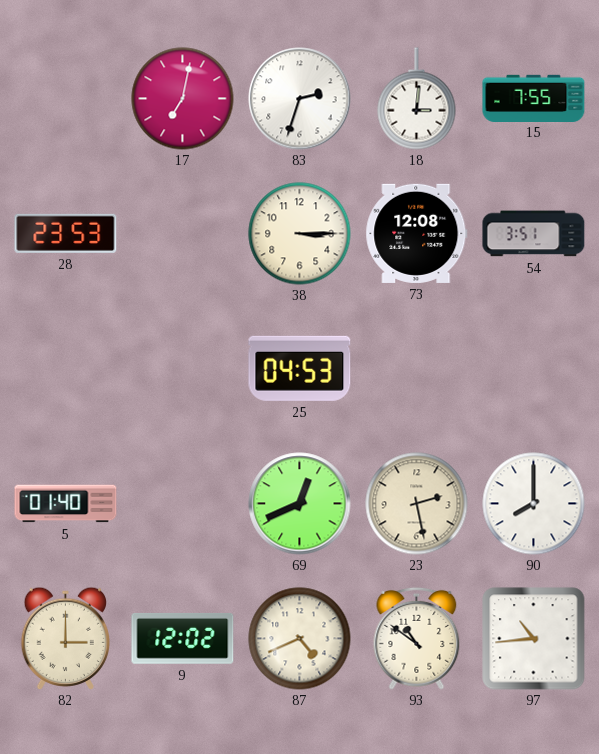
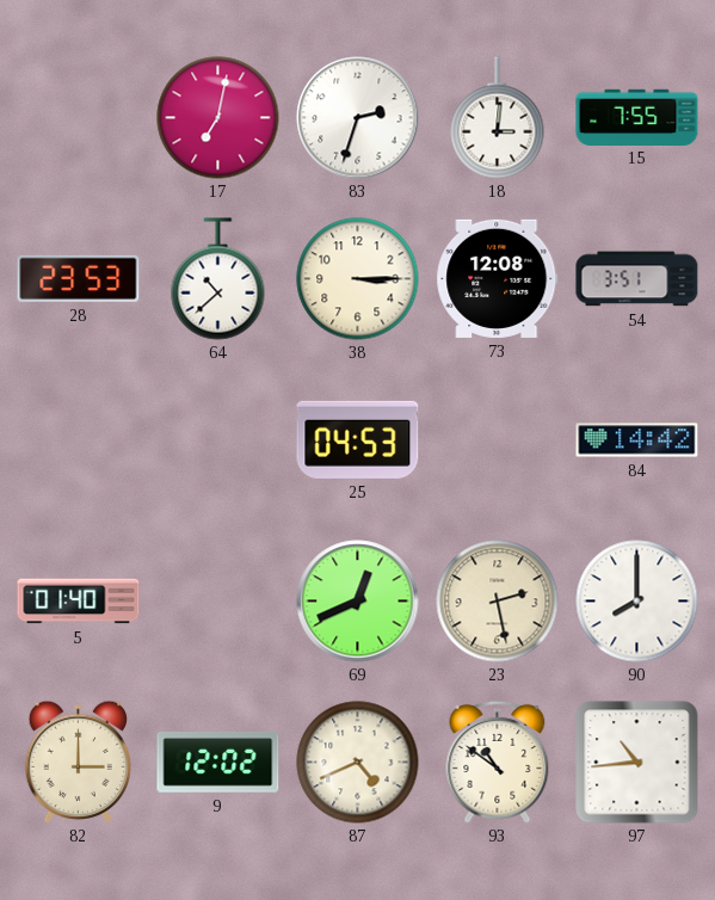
64: none -> 10:38 (218, 279)
84: none -> 14:42 (637, 440)
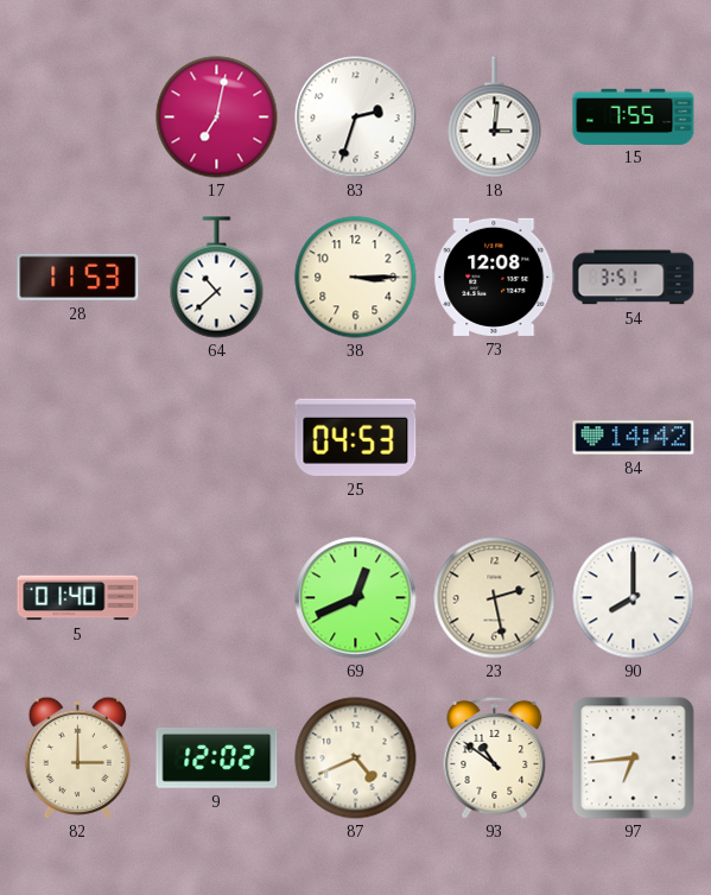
28: 23:53 -> 11:53 (78, 277)
97: 10:44 -> 6:44 (634, 758)
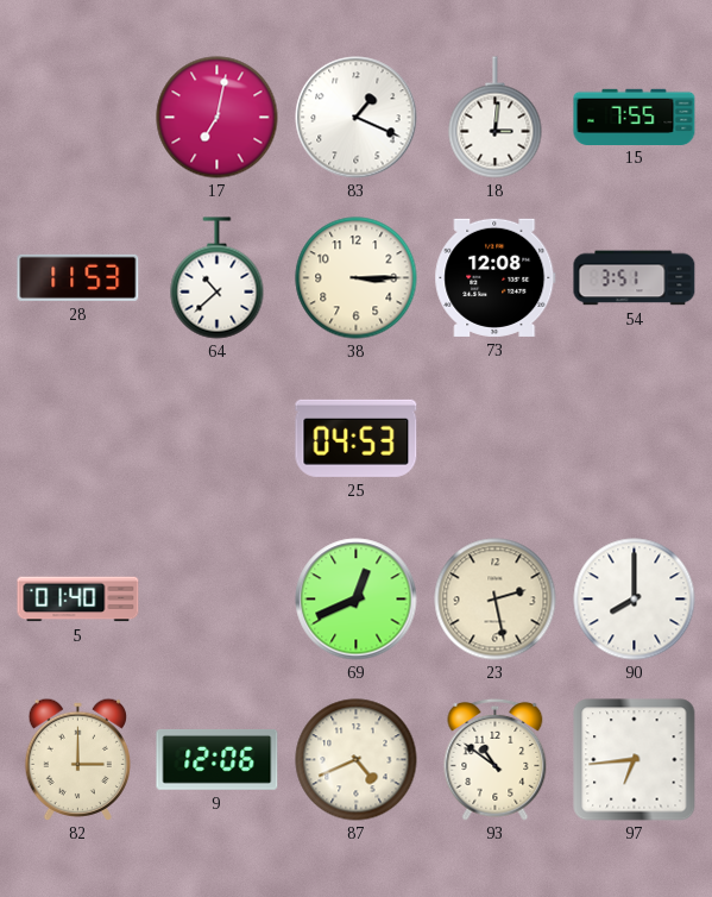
83: 2:33 -> 1:19 (357, 118)
84: 14:42 -> none (634, 438)
9: 12:02 -> 12:06 (218, 759)
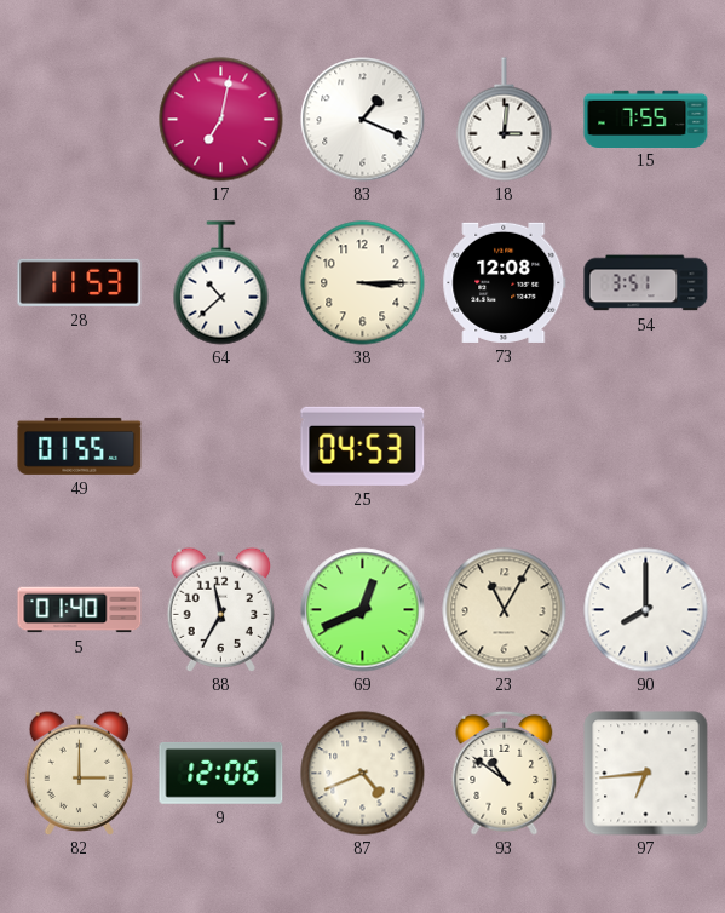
49: none -> 01:55 (80, 446)
88: none -> 11:35 (220, 609)
23: 2:28 -> 11:05 (505, 610)
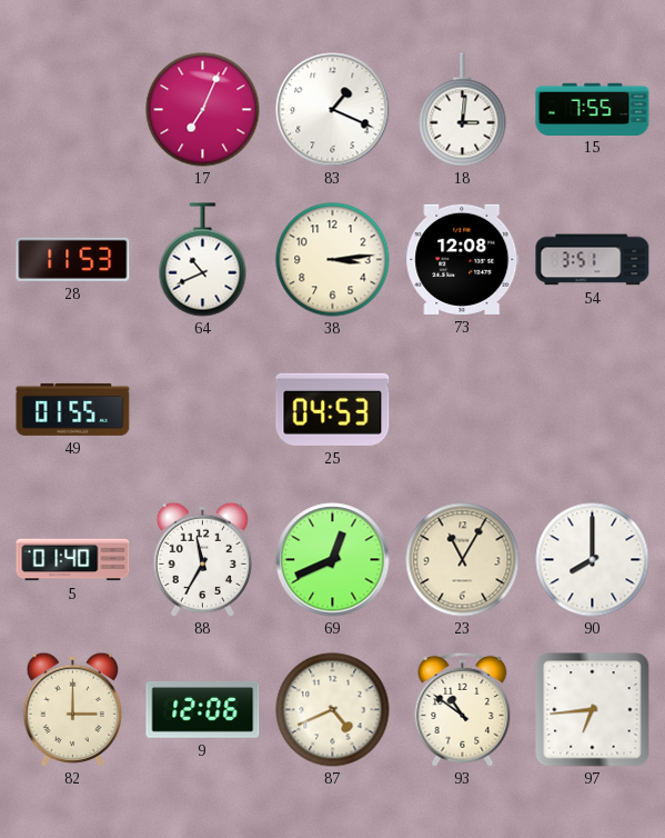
17: 7:02 -> 7:04 (203, 110)
64: 10:38 -> 10:41 (203, 260)
38: 3:15 -> 3:14 (333, 260)
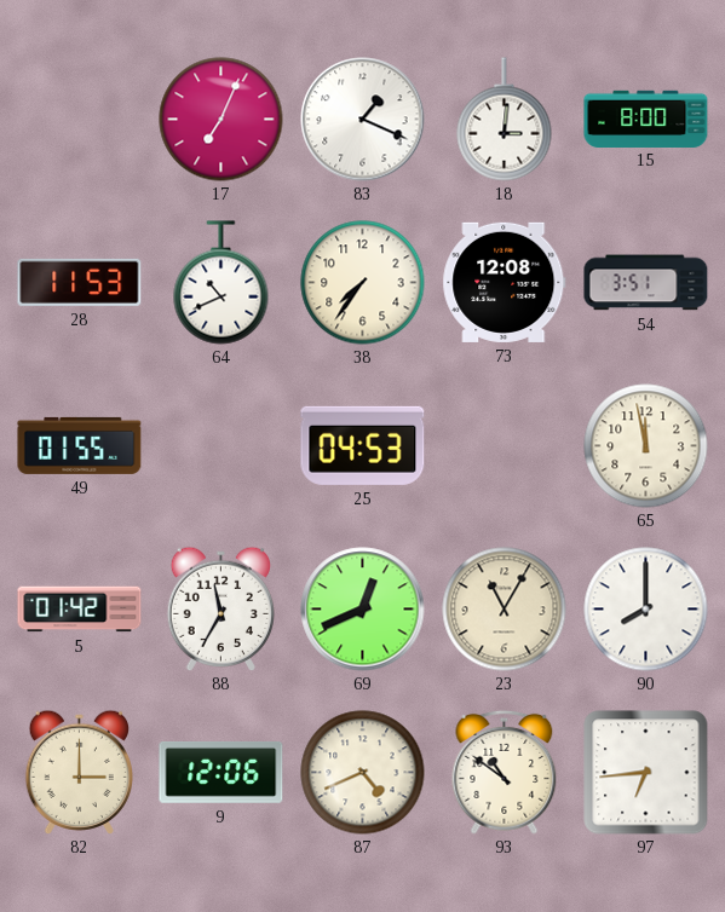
15: 7:55 -> 8:00 (646, 119)
38: 3:14 -> 7:36 (363, 283)
65: none -> 11:58 (646, 446)
5: 01:40 -> 01:42 (80, 610)
